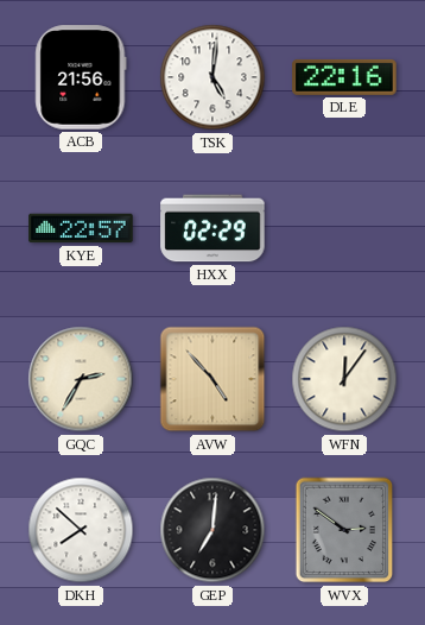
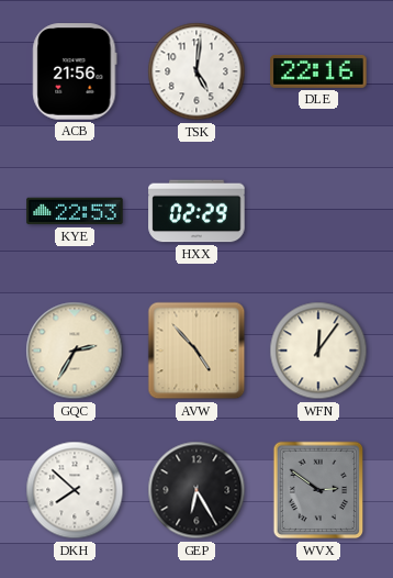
KYE: 22:57 -> 22:53 (75, 211)
GEP: 7:01 -> 6:25 (196, 490)
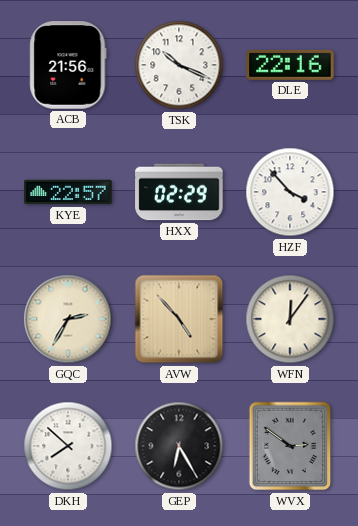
TSK: 5:01 -> 10:19 (179, 65)
KYE: 22:53 -> 22:57 (68, 192)
HZF: none -> 3:53 (290, 192)
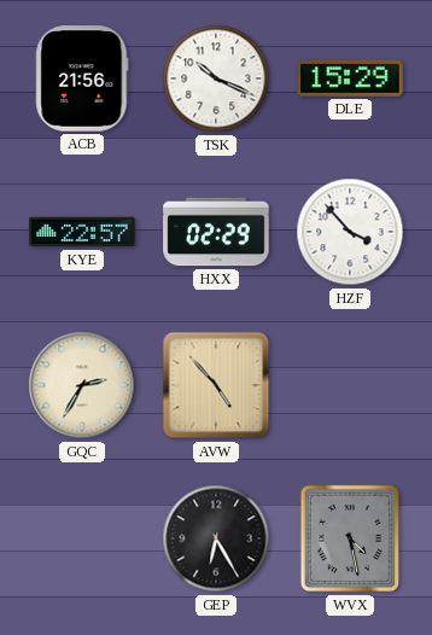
DLE: 22:16 -> 15:29 (350, 78)
WFN: 12:06 -> none (290, 319)
DKH: 7:52 -> none (68, 446)
WVX: 2:51 -> 4:28 (350, 538)
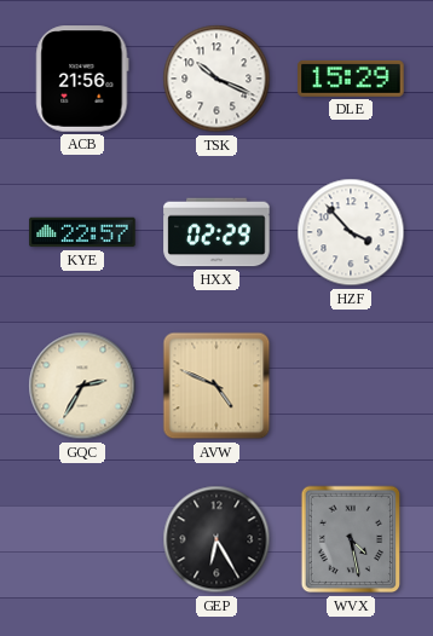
AVW: 4:53 -> 4:49 (217, 386)
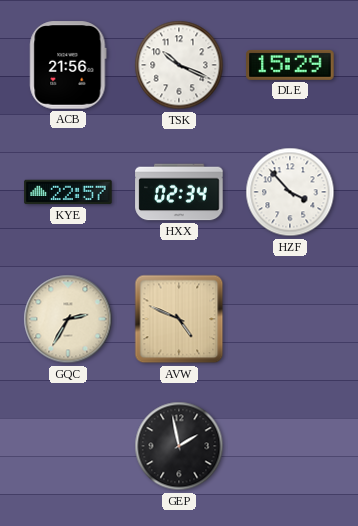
HXX: 02:29 -> 02:34 (179, 192)
GEP: 6:25 -> 1:58 (179, 446)
WVX: 4:28 -> none (351, 539)
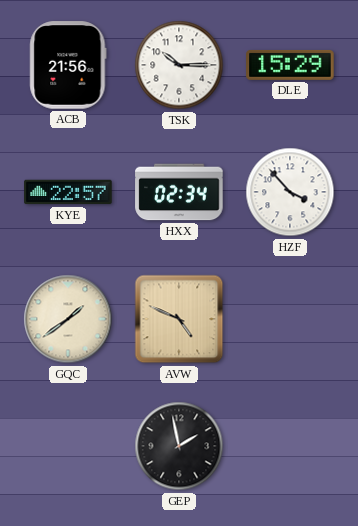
TSK: 10:19 -> 10:15 (179, 65)
GQC: 2:35 -> 1:39 (68, 319)
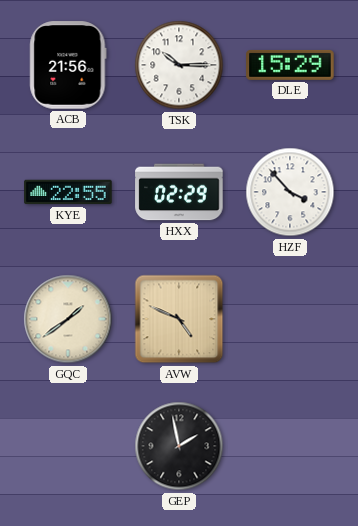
KYE: 22:57 -> 22:55 (68, 192)
HXX: 02:34 -> 02:29 (179, 192)
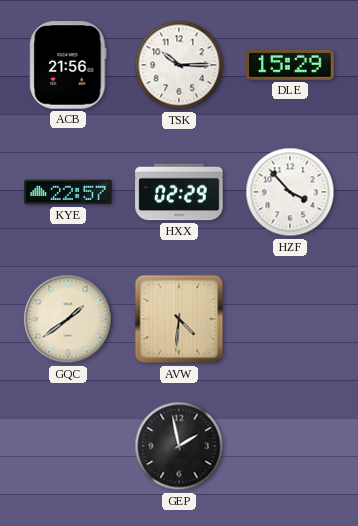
KYE: 22:55 -> 22:57 (68, 192)
AVW: 4:49 -> 4:31 (179, 319)
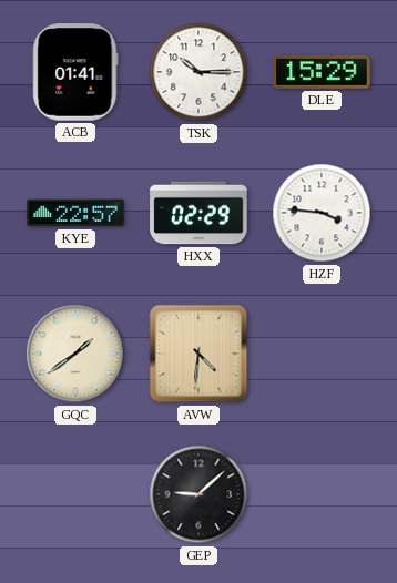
ACB: 21:56 -> 01:41 (75, 72)
HZF: 3:53 -> 3:46 (322, 213)
GEP: 1:58 -> 9:08 (198, 494)
